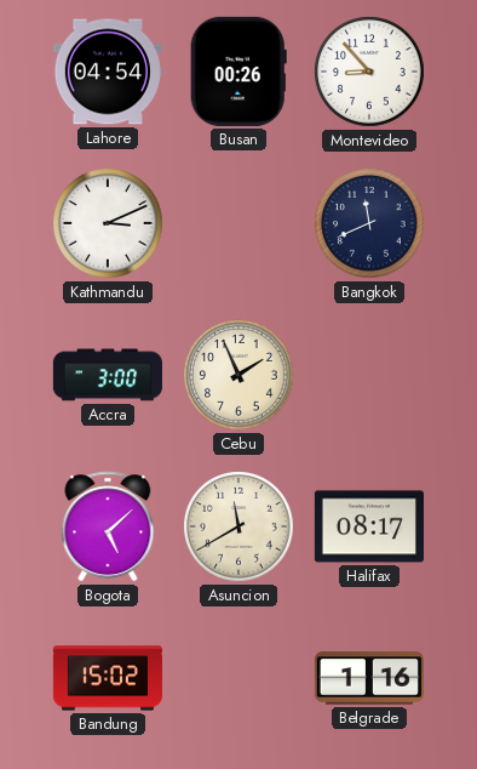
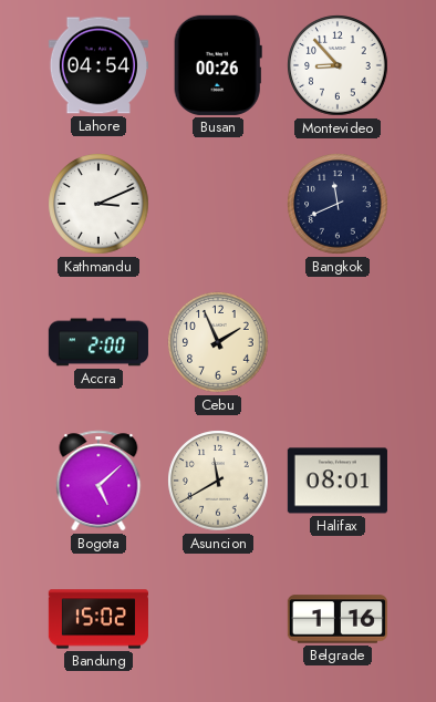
Accra: 3:00 -> 2:00 (97, 342)
Halifax: 08:17 -> 08:01 (338, 481)
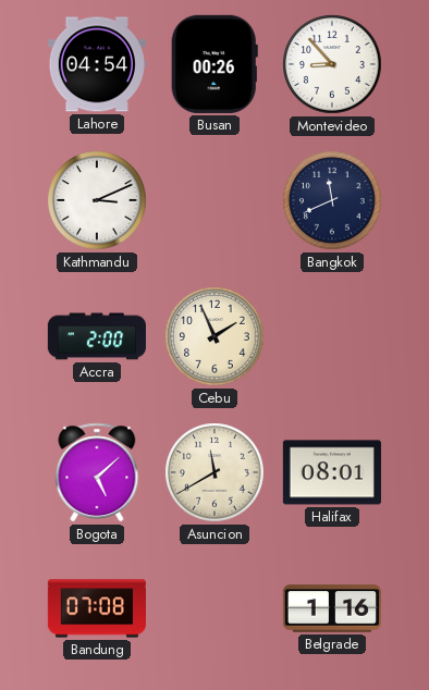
Bandung: 15:02 -> 07:08 (97, 608)
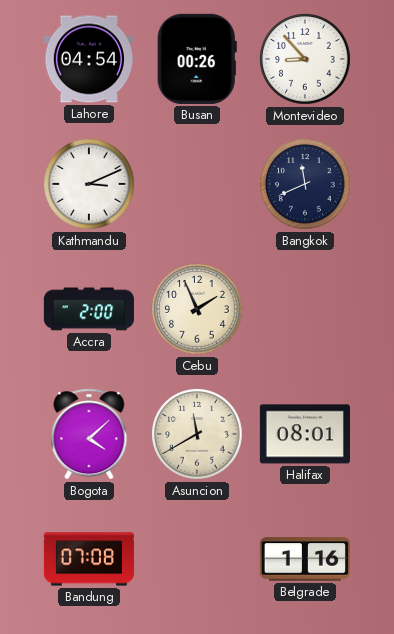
Bogota: 5:08 -> 4:08 (89, 434)
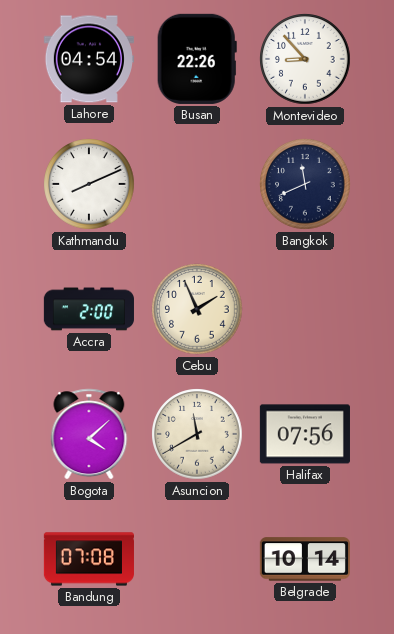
Busan: 00:26 -> 22:26 (197, 59)
Kathmandu: 3:11 -> 8:11 (89, 184)
Halifax: 08:01 -> 07:56 (305, 434)
Belgrade: 1:16 -> 10:14 (305, 559)
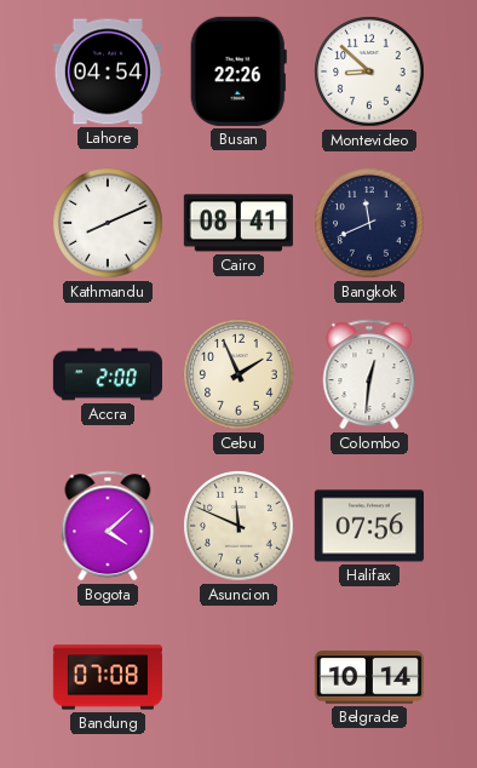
Montevideo: 8:53 -> 8:52 (369, 71)
Cairo: none -> 08:41 (238, 223)
Colombo: none -> 12:31 (369, 374)
Asuncion: 11:40 -> 11:49 (238, 526)
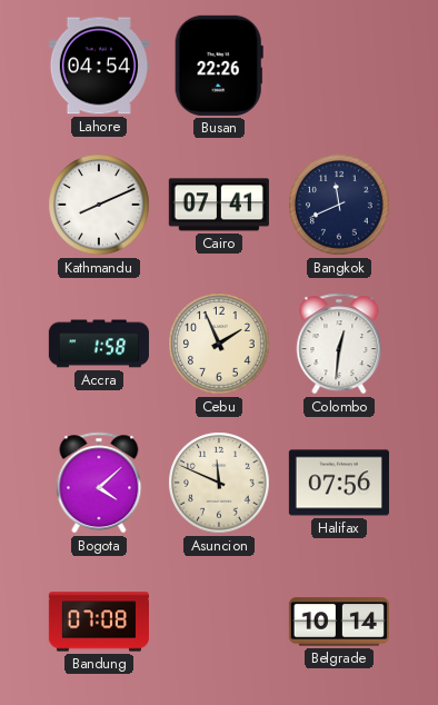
Montevideo: 8:52 -> none (369, 71)
Cairo: 08:41 -> 07:41 (219, 205)
Accra: 2:00 -> 1:58 (98, 344)
